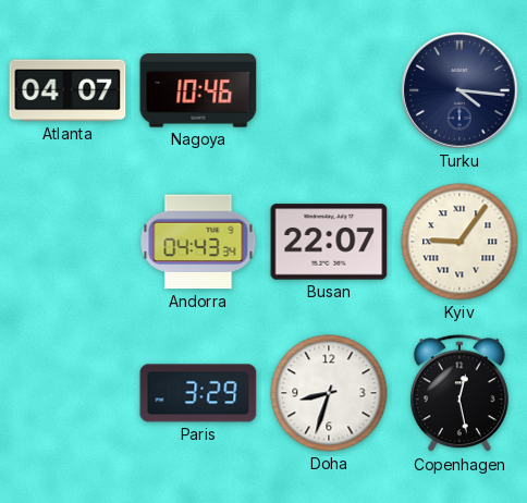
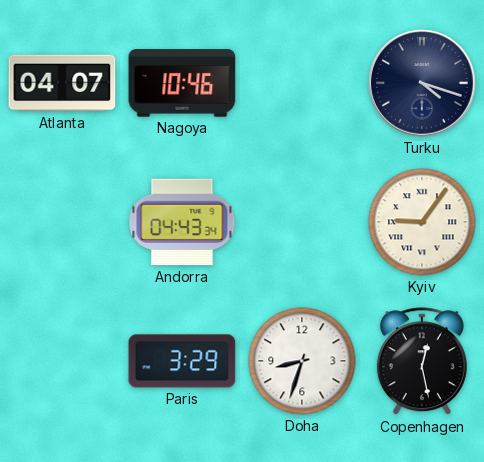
Turku: 4:16 -> 4:18 (422, 83)
Busan: 22:07 -> none (329, 242)
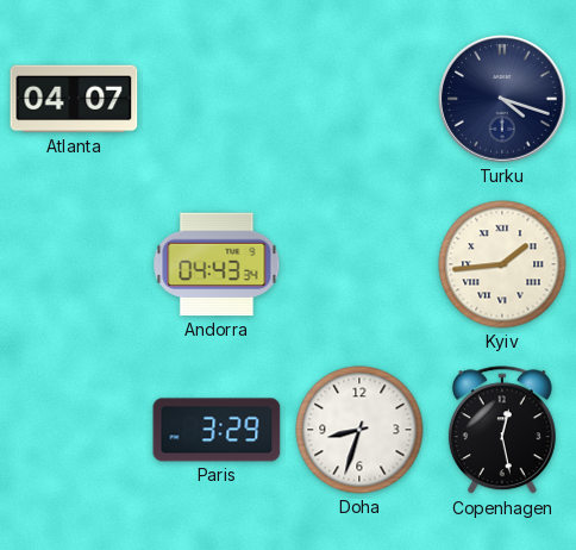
Nagoya: 10:46 -> none (182, 83)
Kyiv: 9:06 -> 1:44 (502, 264)
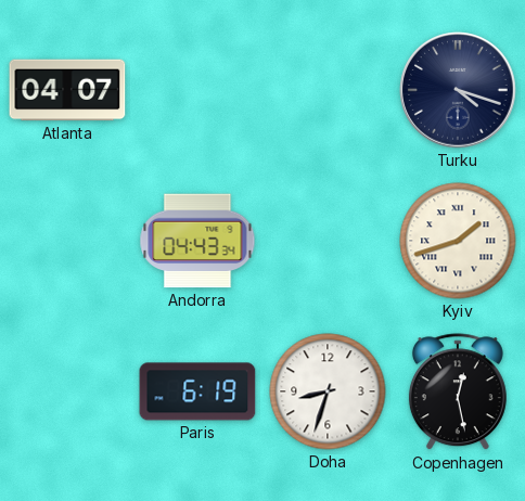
Kyiv: 1:44 -> 1:42 (458, 241)
Paris: 3:29 -> 6:19 (197, 391)
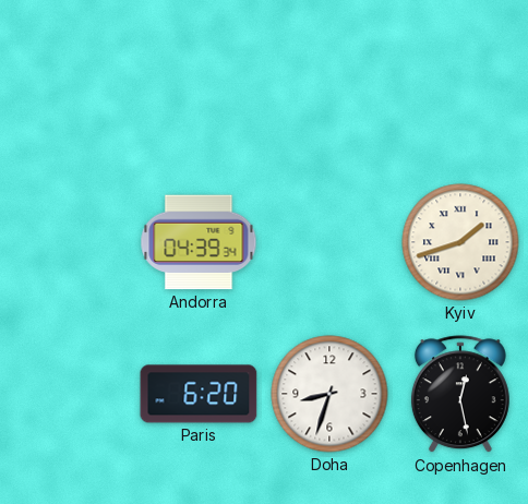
Atlanta: 04:07 -> none (67, 90)
Turku: 4:18 -> none (458, 90)
Andorra: 04:43 -> 04:39 (199, 242)
Paris: 6:19 -> 6:20 (199, 394)
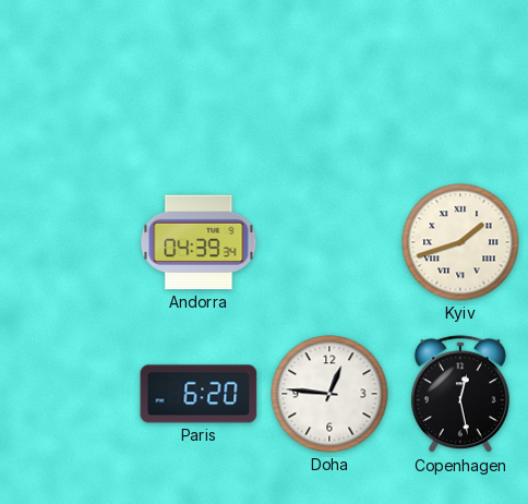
Doha: 8:33 -> 12:46 (329, 394)
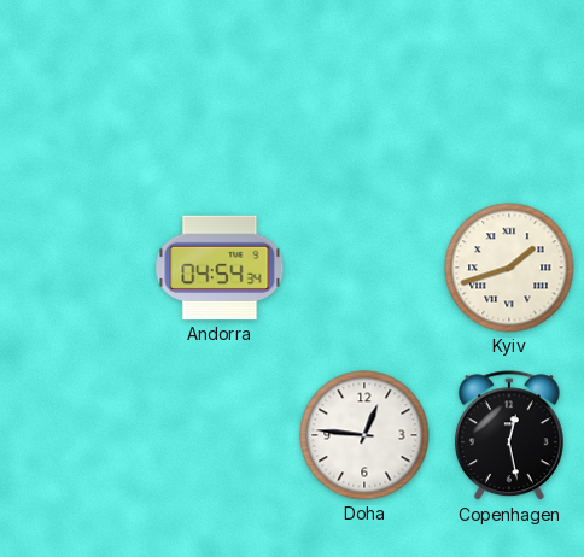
Andorra: 04:39 -> 04:54 (220, 268)
Paris: 6:20 -> none (199, 394)
